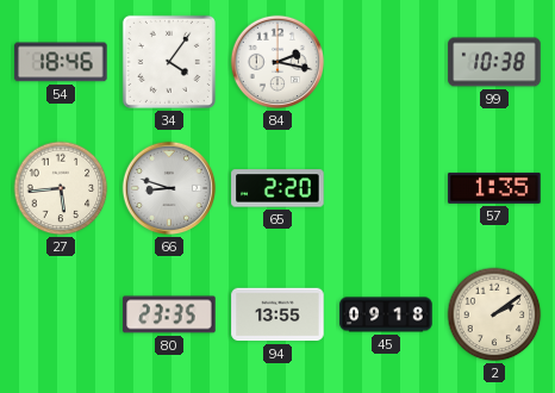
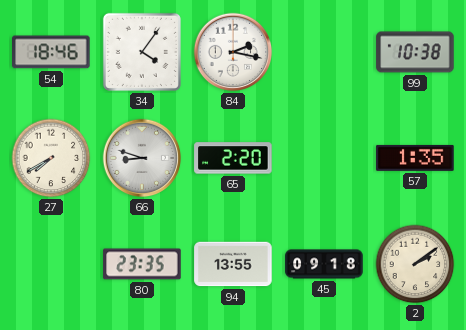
27: 5:44 -> 7:40 (51, 158)
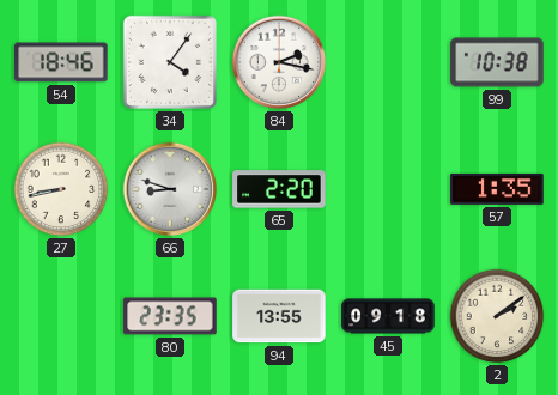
27: 7:40 -> 8:43 (61, 189)
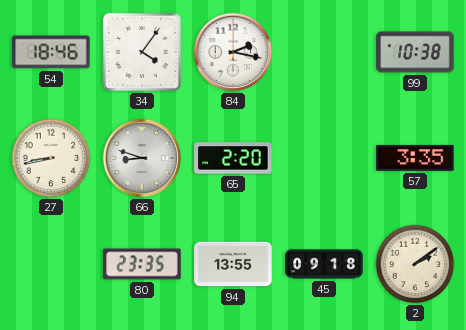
57: 1:35 -> 3:35 (415, 158)
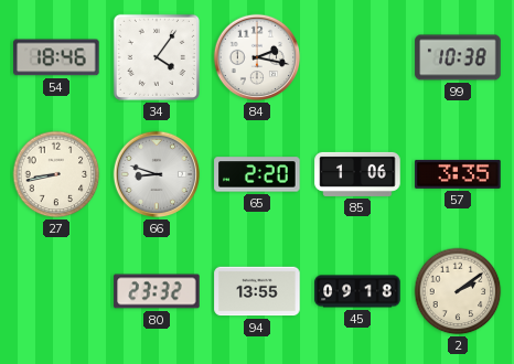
85: none -> 1:06 (357, 174)
80: 23:35 -> 23:32 (157, 291)
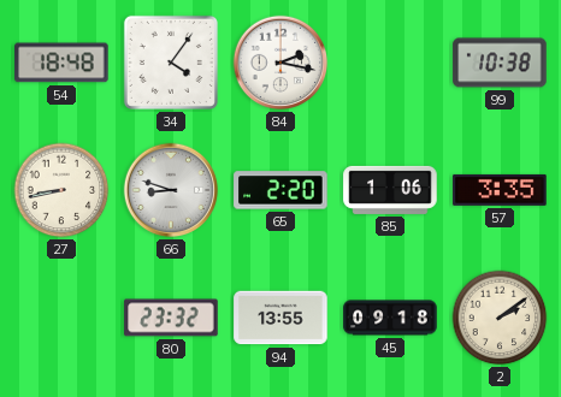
54: 18:46 -> 18:48 (61, 63)
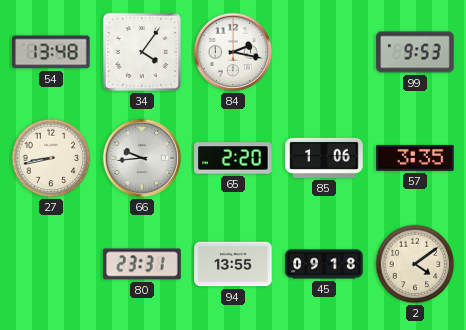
54: 18:48 -> 13:48 (51, 52)
99: 10:38 -> 9:53 (415, 52)
66: 8:48 -> 9:44 (142, 158)
80: 23:32 -> 23:31 (142, 264)
2: 2:09 -> 4:09 (415, 264)
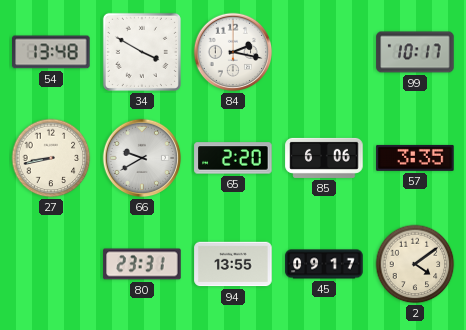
34: 4:06 -> 3:50 (142, 52)
99: 9:53 -> 10:17 (415, 52)
66: 9:44 -> 9:40 (142, 158)
85: 1:06 -> 6:06 (324, 158)
45: 09:18 -> 09:17 (324, 264)
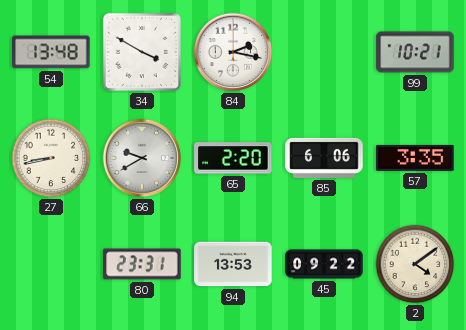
99: 10:17 -> 10:21 (415, 52)
94: 13:55 -> 13:53 (233, 264)
45: 09:17 -> 09:22 (324, 264)
